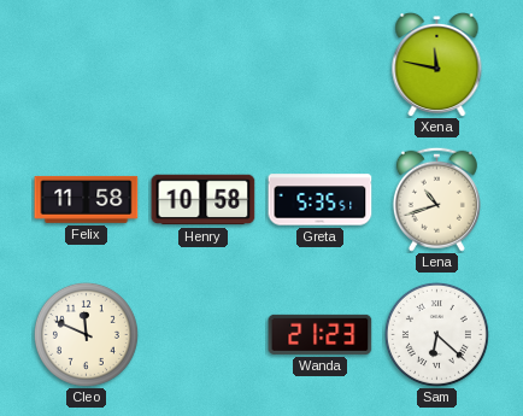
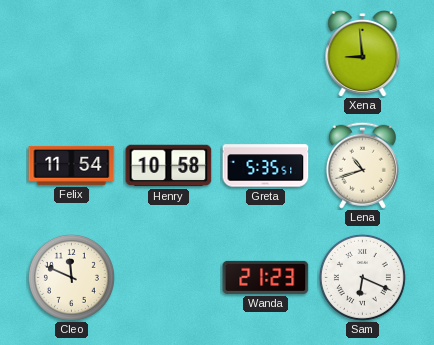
Xena: 11:47 -> 8:59 (363, 53)
Felix: 11:58 -> 11:54 (72, 165)
Sam: 6:22 -> 6:19 (362, 277)
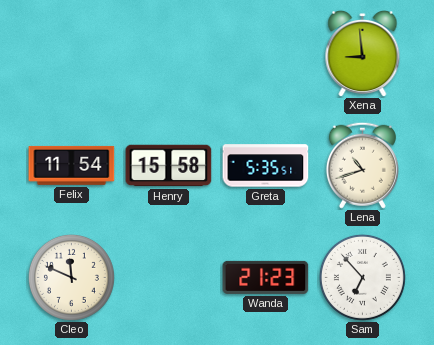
Henry: 10:58 -> 15:58 (169, 166)
Sam: 6:19 -> 6:53 (362, 277)
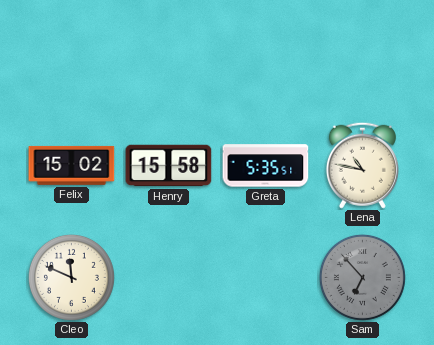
Xena: 8:59 -> none (363, 53)
Felix: 11:54 -> 15:02 (72, 165)
Lena: 10:42 -> 10:47 (362, 165)
Wanda: 21:23 -> none (266, 277)
Sam dial: white -> grey (362, 277)
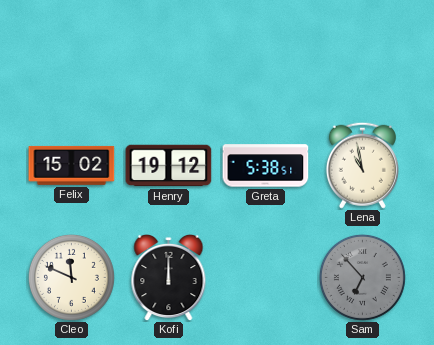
Henry: 15:58 -> 19:12 (169, 166)
Greta: 5:35 -> 5:38 (266, 166)
Lena: 10:47 -> 10:58 (362, 165)
Kofi: none -> 12:00 (169, 277)
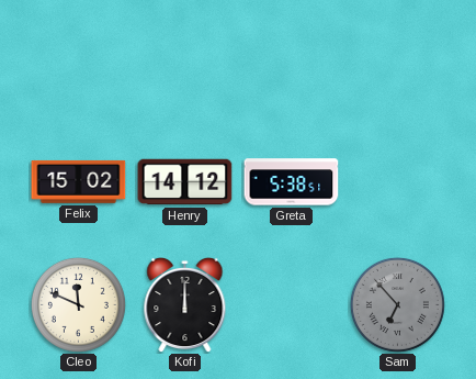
Henry: 19:12 -> 14:12 (185, 182)
Lena: 10:58 -> none (362, 165)
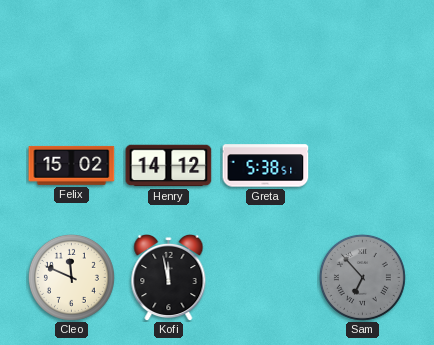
Kofi: 12:00 -> 11:58 (169, 277)
